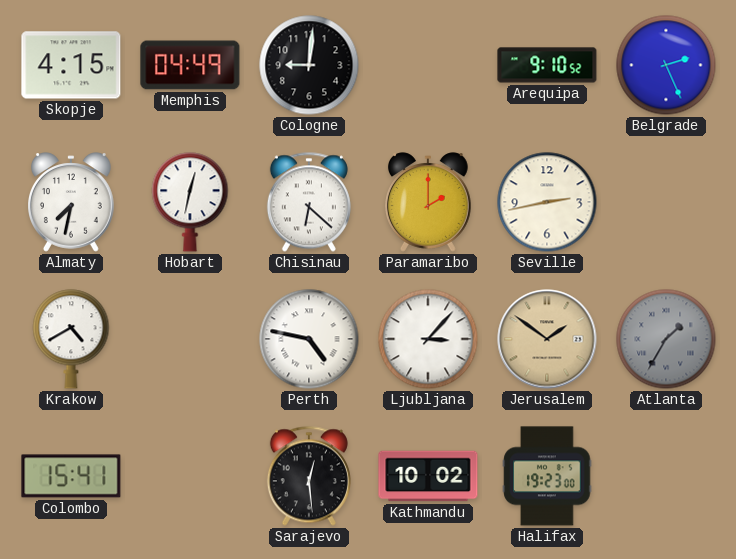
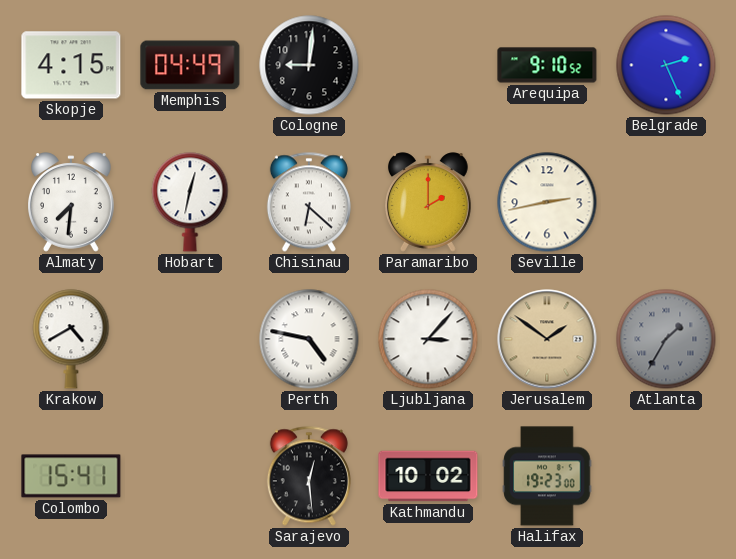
Almaty: 7:32 -> 7:31 (72, 202)
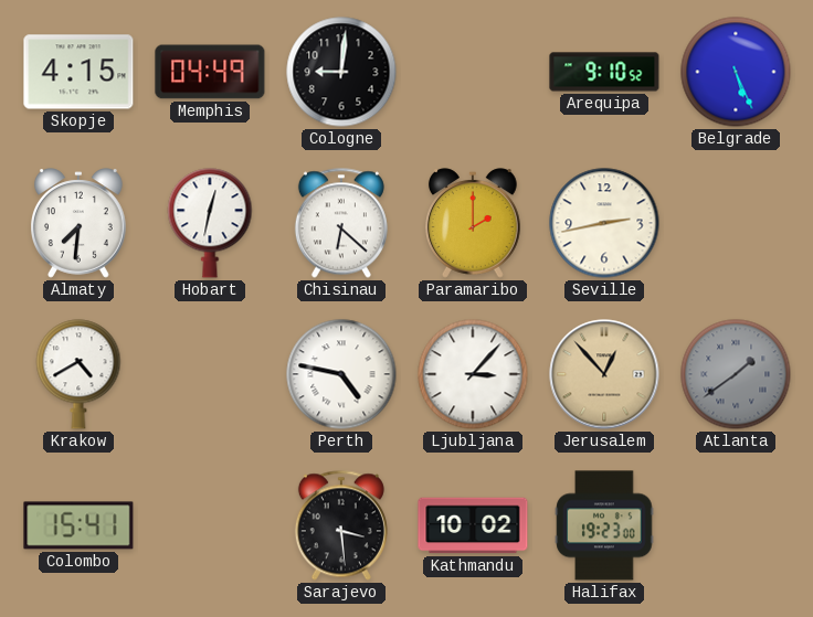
Belgrade: 2:26 -> 5:26 (736, 72)
Jerusalem: 1:51 -> 12:53 (604, 374)
Atlanta: 1:35 -> 1:39 (736, 374)
Sarajevo: 12:29 -> 3:29 (341, 525)
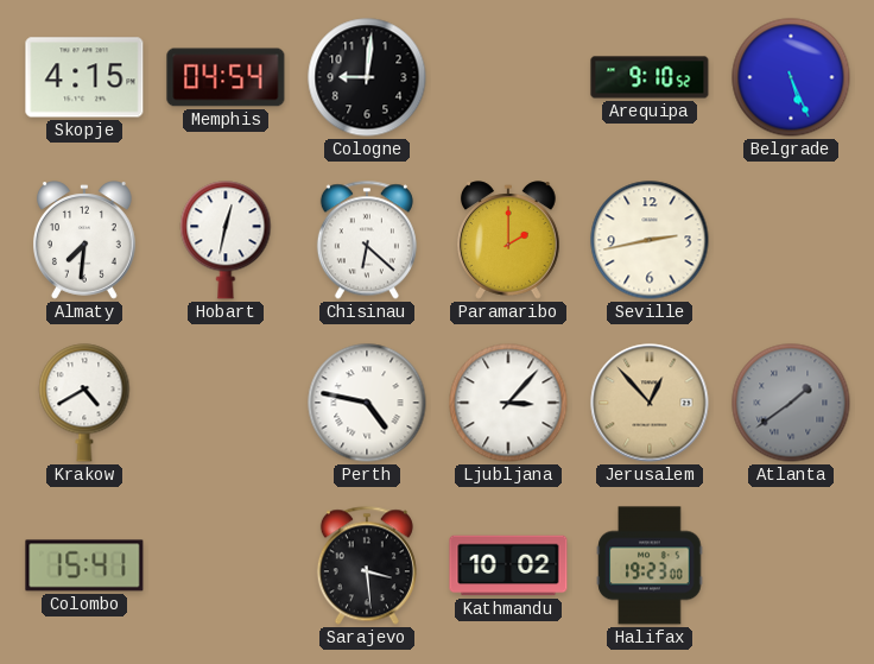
Memphis: 04:49 -> 04:54 (226, 77)
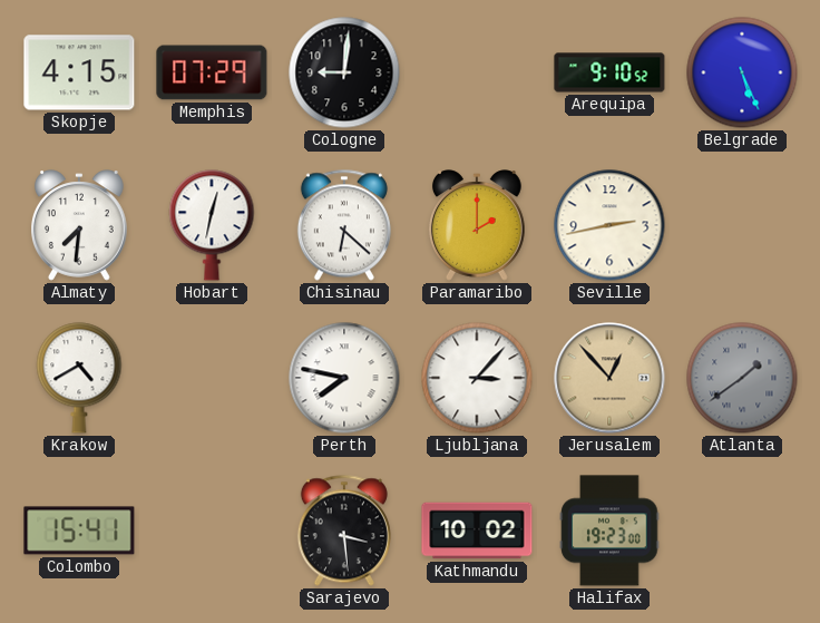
Memphis: 04:54 -> 07:29 (212, 72)
Perth: 4:47 -> 7:47 (344, 378)
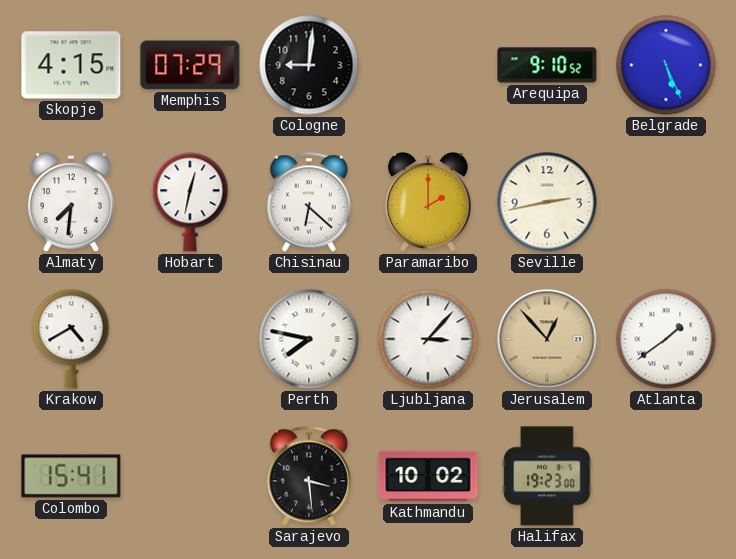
Atlanta dial: grey -> white (666, 339)
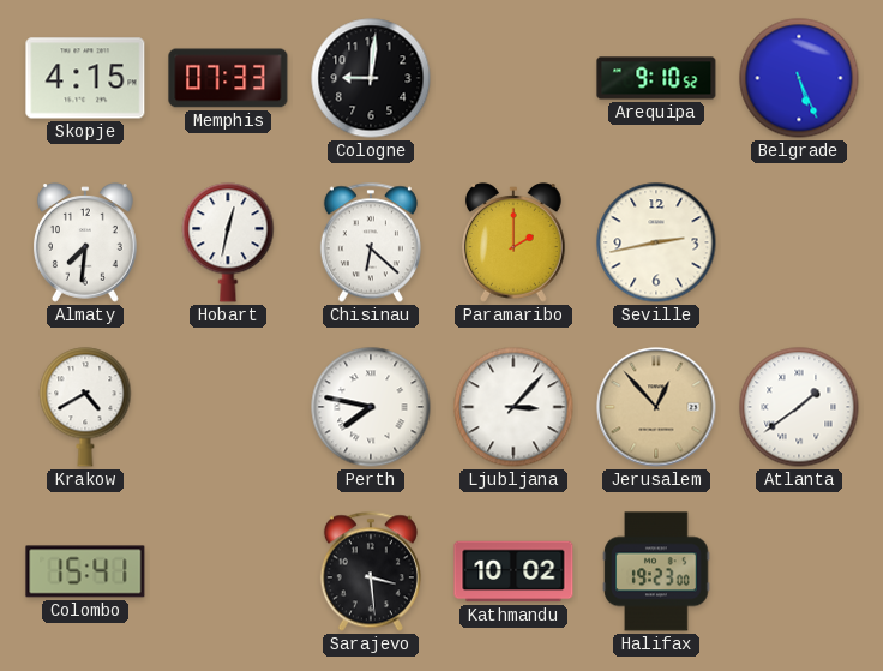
Memphis: 07:29 -> 07:33 (228, 78)
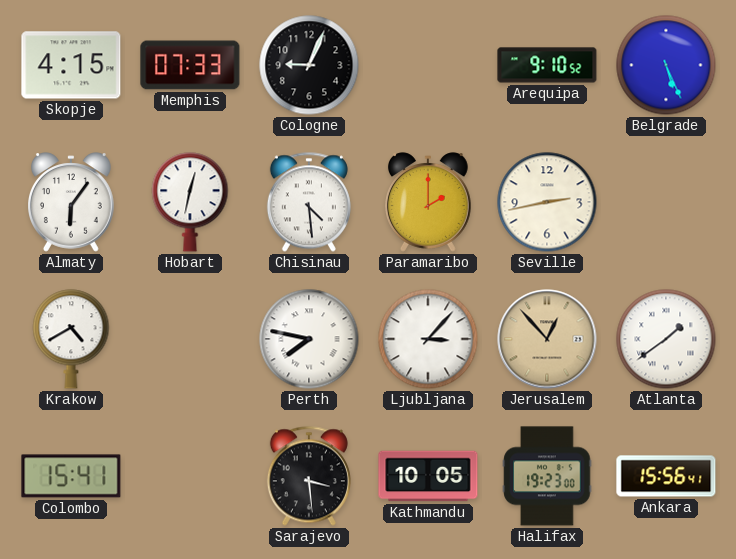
Cologne: 9:01 -> 9:04 (309, 65)
Almaty: 7:31 -> 6:06 (72, 202)
Chisinau: 6:22 -> 4:29 (309, 202)
Kathmandu: 10:02 -> 10:05 (428, 476)
Ankara: none -> 15:56 (666, 476)
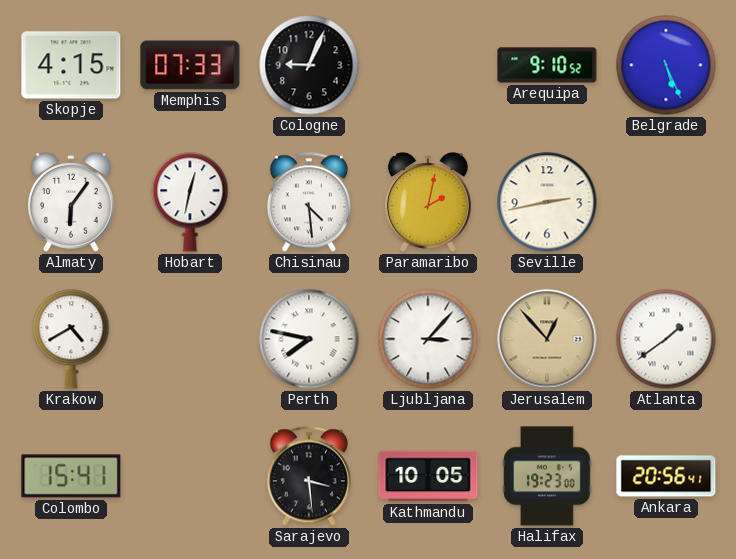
Paramaribo: 2:00 -> 2:02 (429, 202)
Ankara: 15:56 -> 20:56 (666, 476)
